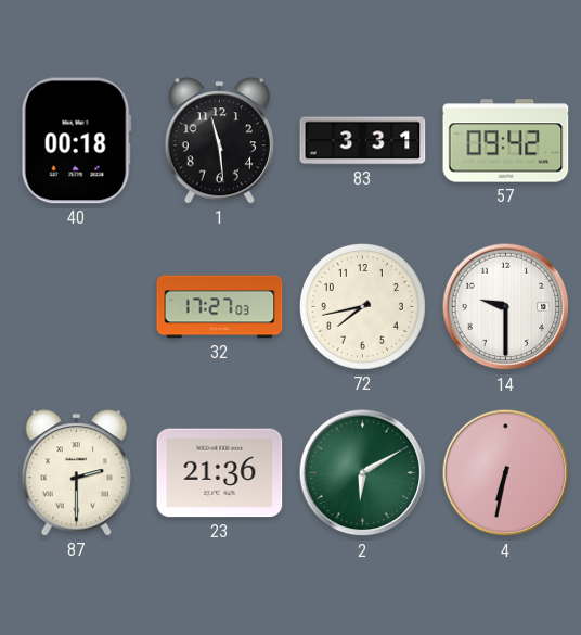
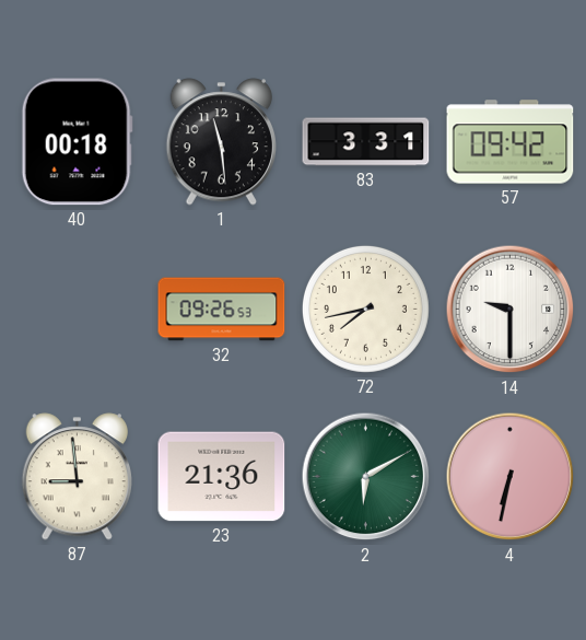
32: 17:27 -> 09:26 (222, 310)
87: 2:30 -> 8:59 (77, 477)
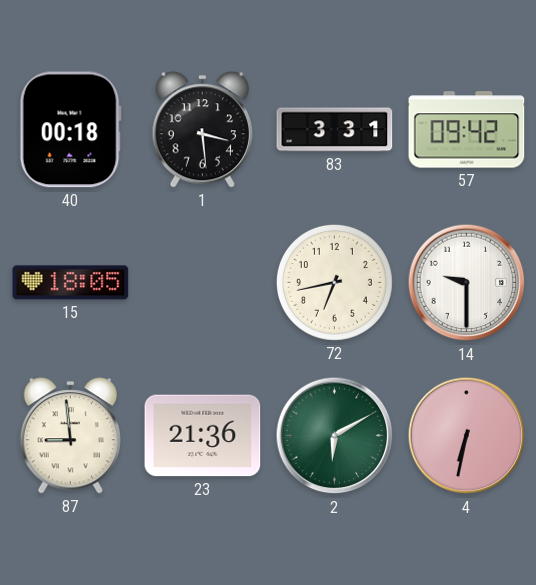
1: 11:29 -> 3:29 (202, 130)
15: none -> 18:05 (71, 283)
32: 09:26 -> none (222, 310)
72: 7:43 -> 6:43 (334, 282)
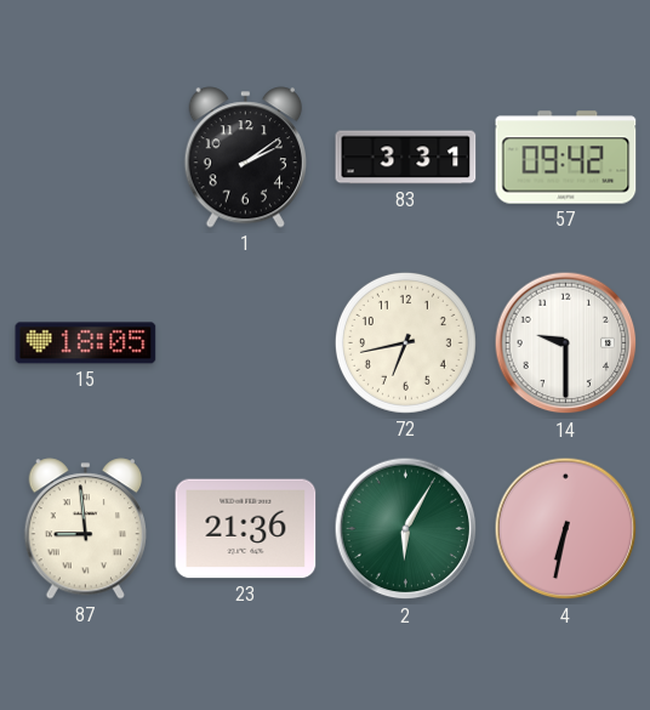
40: 00:18 -> none (70, 130)
1: 3:29 -> 2:09 (245, 158)
2: 6:10 -> 6:05 (406, 529)
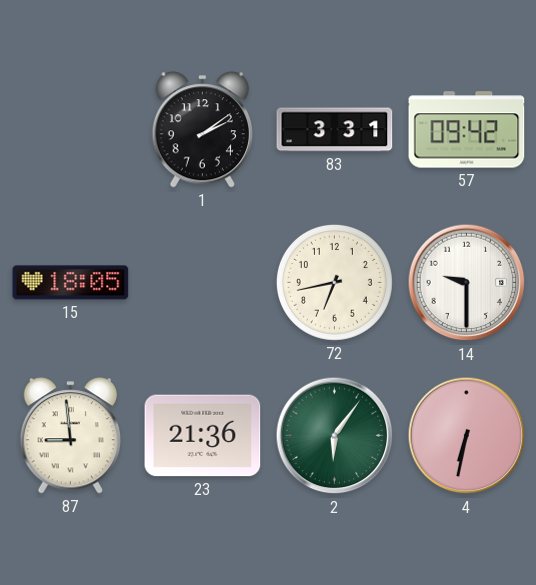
2: 6:05 -> 6:06 (335, 436)
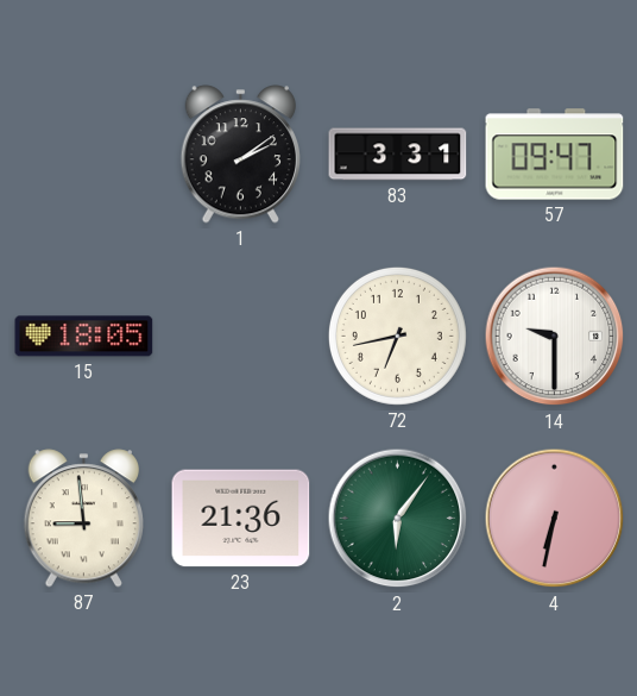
57: 09:42 -> 09:47 (555, 155)
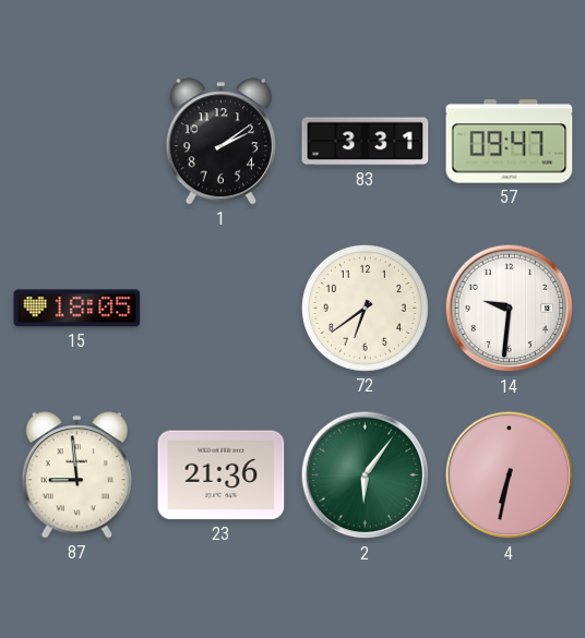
72: 6:43 -> 6:39 (365, 308)
14: 9:30 -> 9:31 (510, 309)
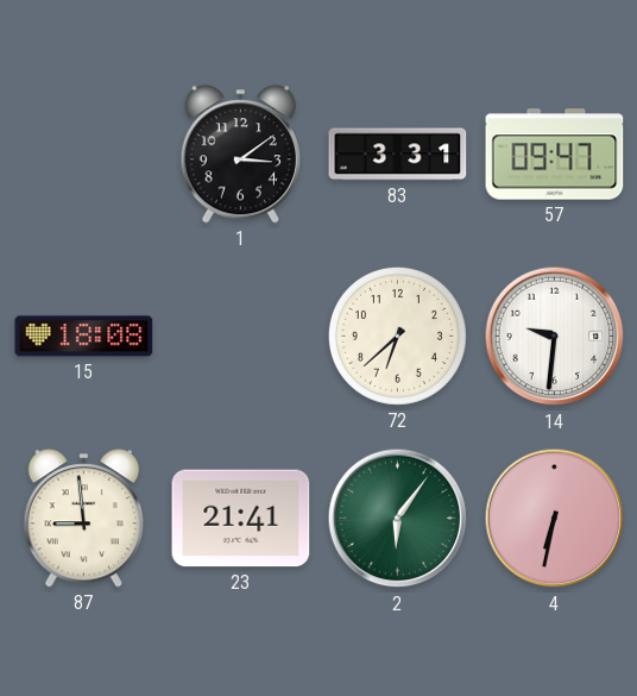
1: 2:09 -> 3:09 (240, 155)
15: 18:05 -> 18:08 (84, 337)
72: 6:39 -> 6:38 (397, 336)
23: 21:36 -> 21:41 (241, 519)
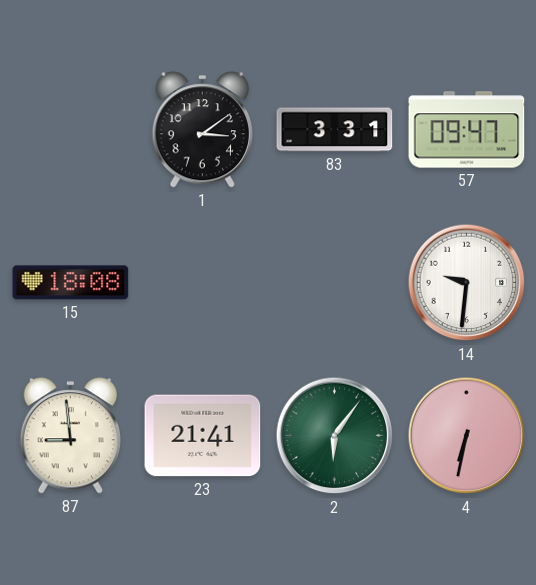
72: 6:38 -> none (397, 336)
